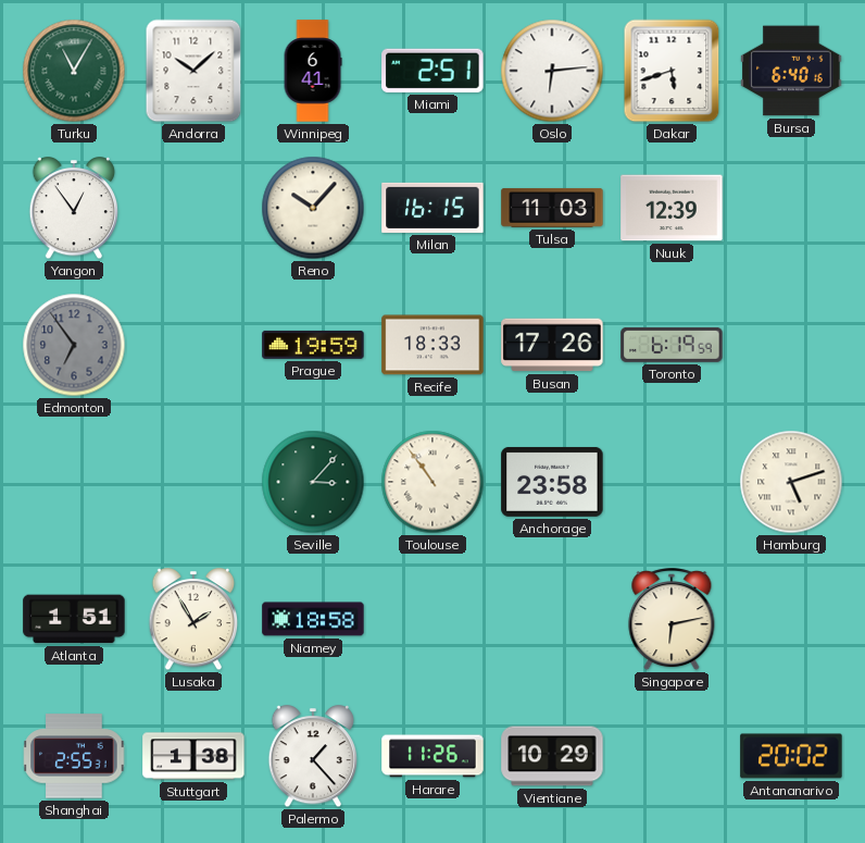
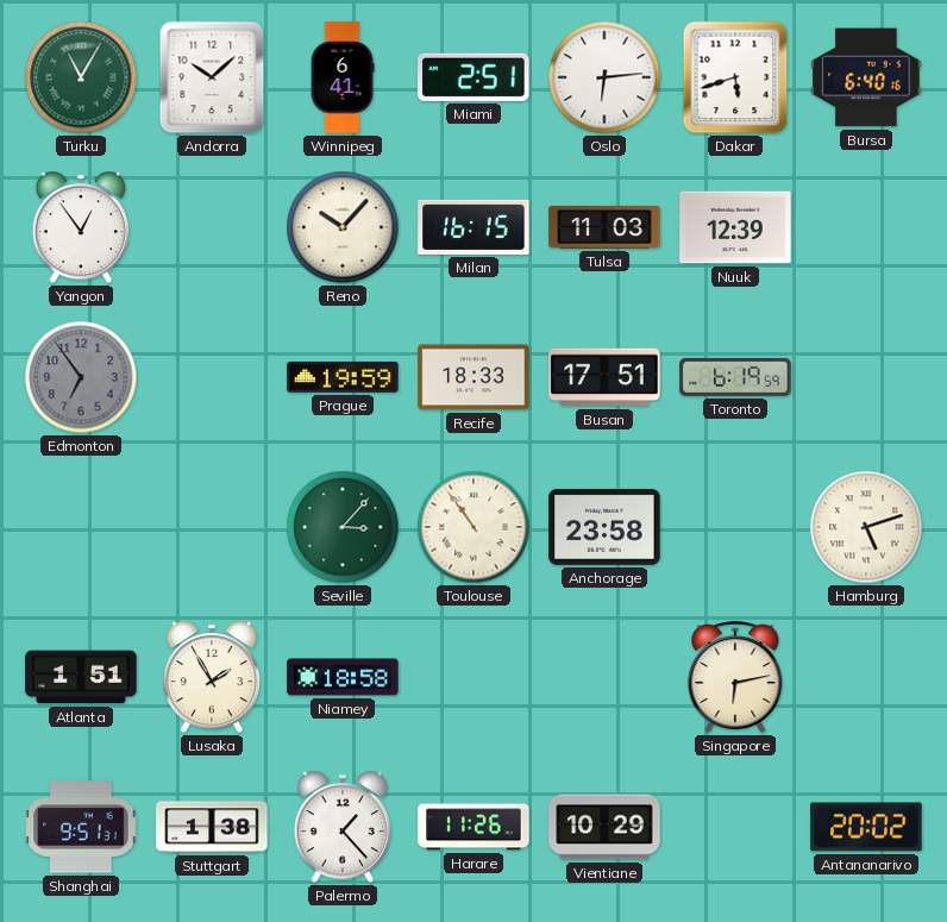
Busan: 17:26 -> 17:51 (604, 377)
Shanghai: 2:55 -> 9:51 (81, 827)
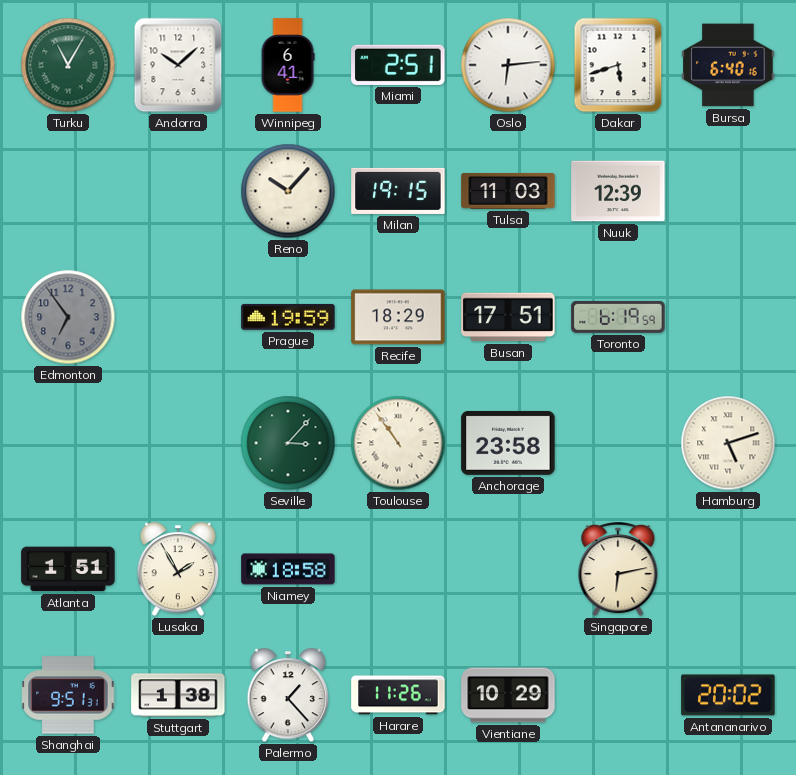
Yangon: 12:54 -> none (81, 228)
Milan: 16:15 -> 19:15 (398, 191)
Recife: 18:33 -> 18:29 (398, 317)
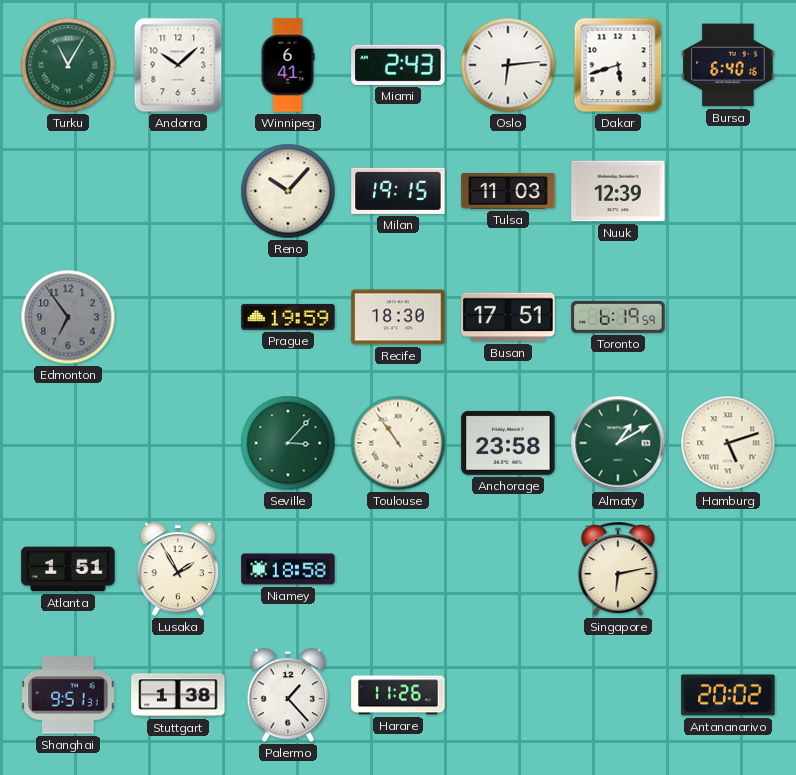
Miami: 2:51 -> 2:43 (398, 65)
Recife: 18:29 -> 18:30 (398, 317)
Almaty: none -> 1:10 (618, 443)
Vientiane: 10:29 -> none (508, 695)
